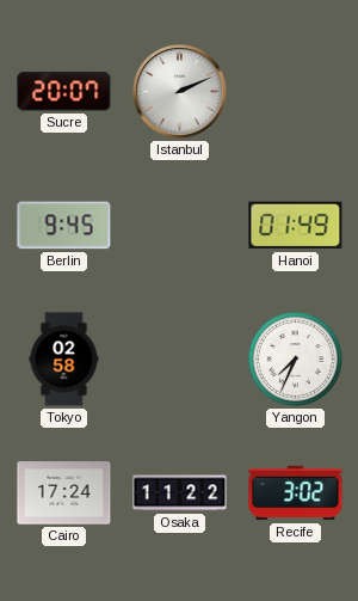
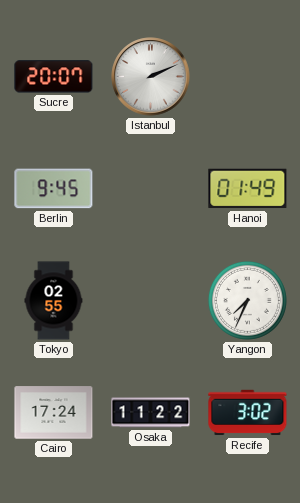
Tokyo: 02:58 -> 02:55 (54, 301)
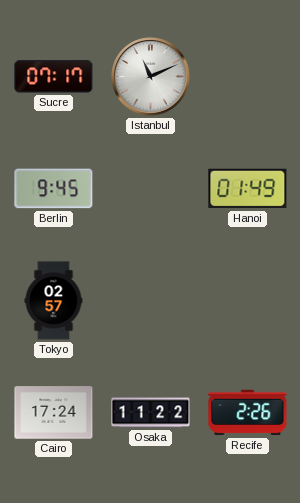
Sucre: 20:07 -> 07:17 (54, 77)
Istanbul: 2:11 -> 11:11 (151, 77)
Tokyo: 02:55 -> 02:57 (54, 301)
Yangon: 7:34 -> none (247, 300)
Recife: 3:02 -> 2:26 (248, 413)
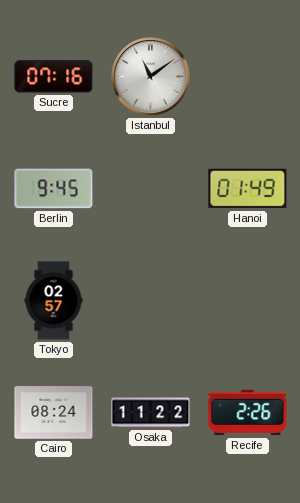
Sucre: 07:17 -> 07:16 (54, 77)
Istanbul: 11:11 -> 11:09 (151, 77)
Cairo: 17:24 -> 08:24 (54, 413)
